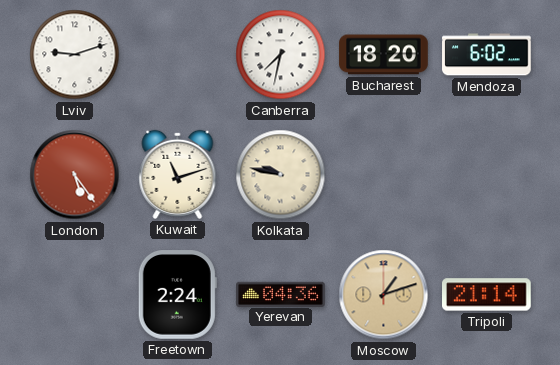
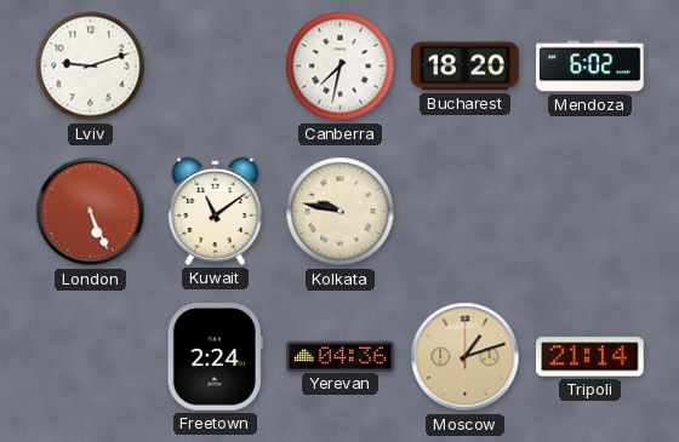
London: 5:24 -> 5:26 (91, 212)
Kuwait: 11:12 -> 11:09 (216, 211)
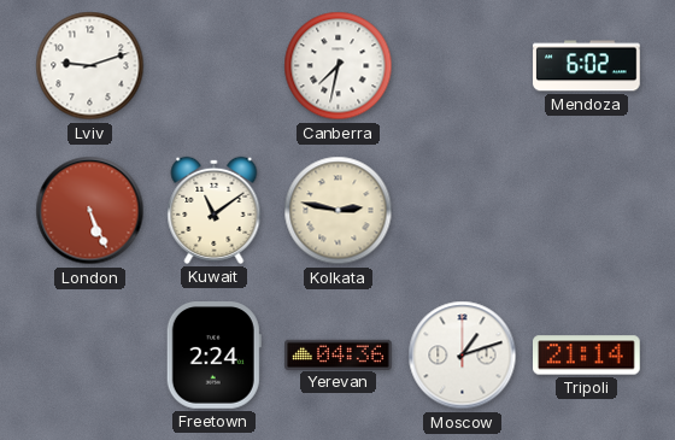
Bucharest: 18:20 -> none (466, 67)
Kolkata: 9:47 -> 2:47 (339, 211)
Moscow dial: champagne -> white (463, 356)
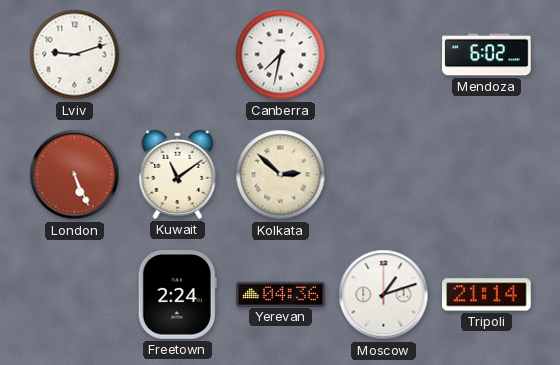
Kolkata: 2:47 -> 2:52 (281, 175)
